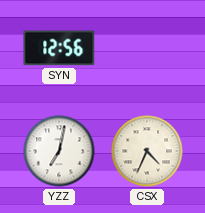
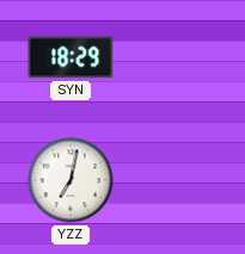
SYN: 12:56 -> 18:29 (71, 57)
CSX: 4:34 -> none (147, 151)
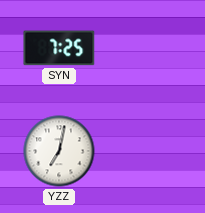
SYN: 18:29 -> 7:25 (59, 48)
